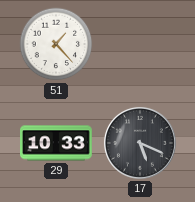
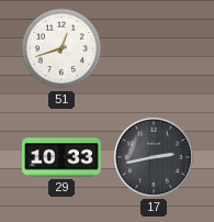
51: 1:23 -> 12:42 (61, 48)
17: 5:19 -> 2:43 (154, 157)
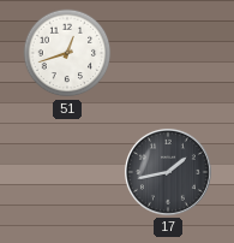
29: 10:33 -> none (63, 157)
17: 2:43 -> 1:43 (168, 172)
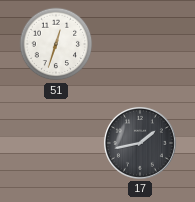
51: 12:42 -> 12:33 (56, 44)
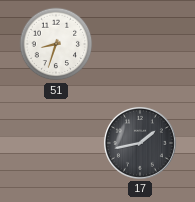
51: 12:33 -> 8:33 (56, 44)
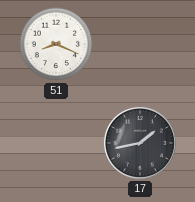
51: 8:33 -> 8:19 (56, 44)
